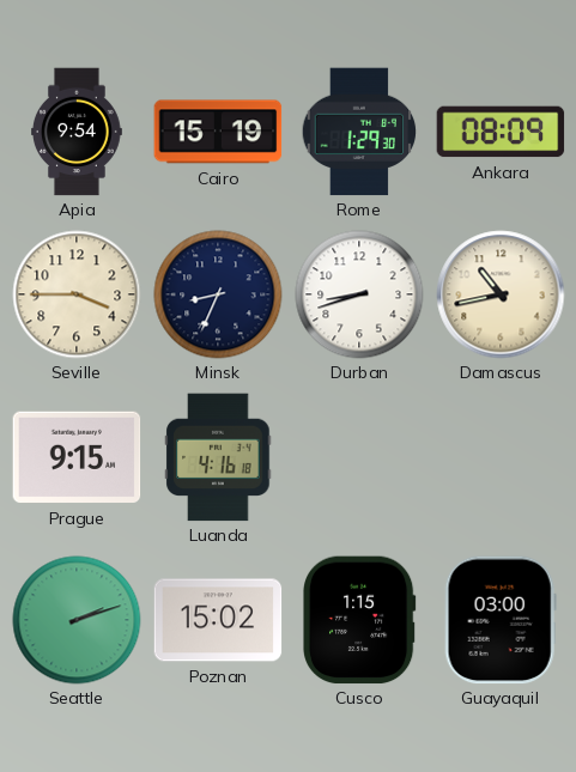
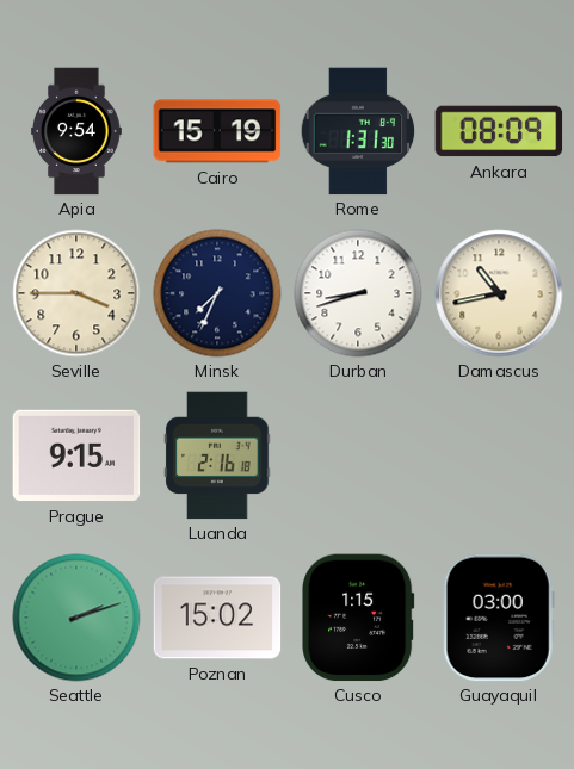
Rome: 1:29 -> 1:31 (358, 131)
Minsk: 8:34 -> 7:34 (217, 293)
Luanda: 4:16 -> 2:16 (217, 455)
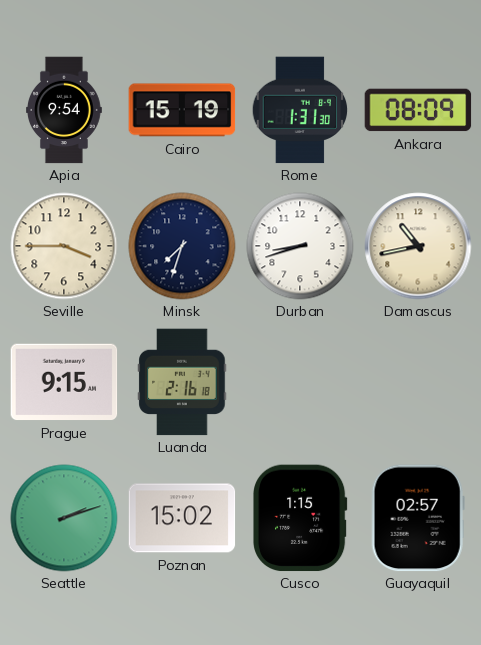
Minsk: 7:34 -> 7:33 (182, 246)
Guayaquil: 03:00 -> 02:57 (418, 518)
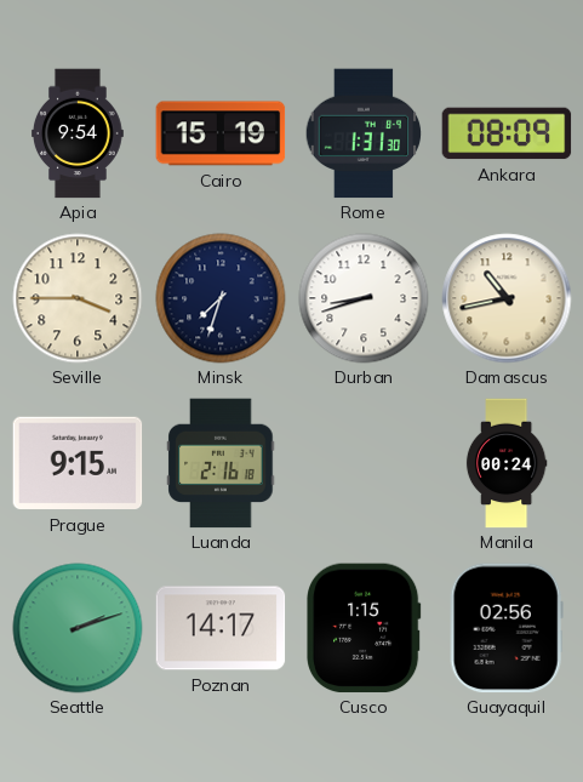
Manila: none -> 00:24 (507, 463)
Poznan: 15:02 -> 14:17 (221, 628)
Guayaquil: 02:57 -> 02:56 (507, 628)
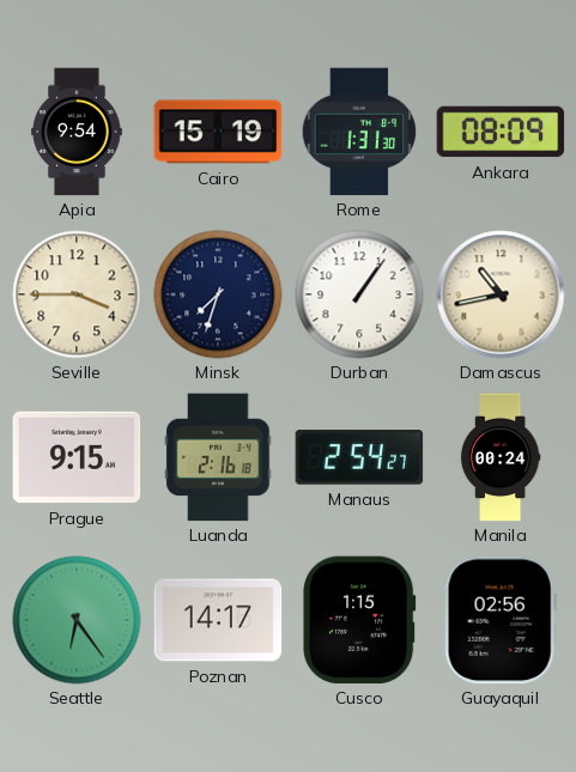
Durban: 8:42 -> 1:06 (359, 294)
Manaus: none -> 2:54 (359, 457)
Seattle: 2:12 -> 6:24 (77, 620)
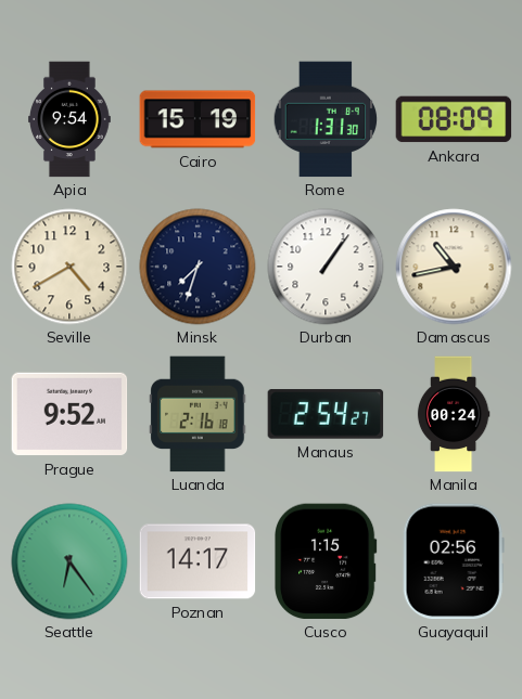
Seville: 3:45 -> 4:40 (69, 267)
Prague: 9:15 -> 9:52 (69, 414)
